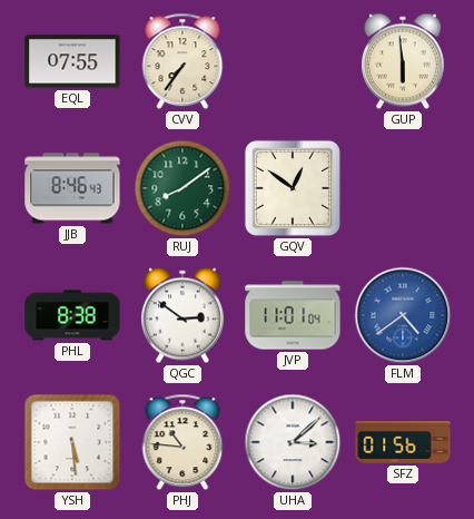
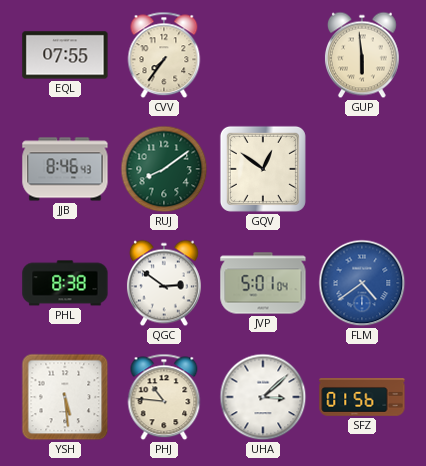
JVP: 11:01 -> 5:01 (263, 283)
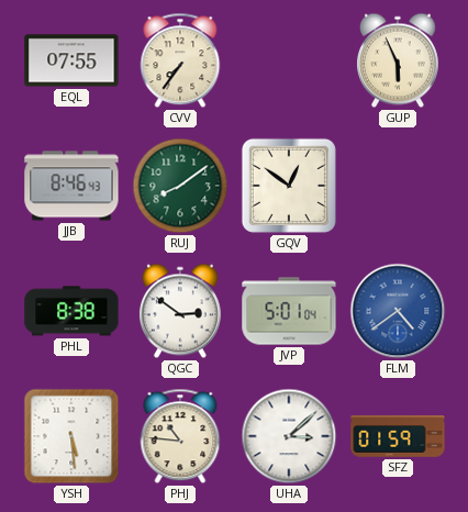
GUP: 5:59 -> 5:56 (398, 60)
SFZ: 01:56 -> 01:59 (398, 437)
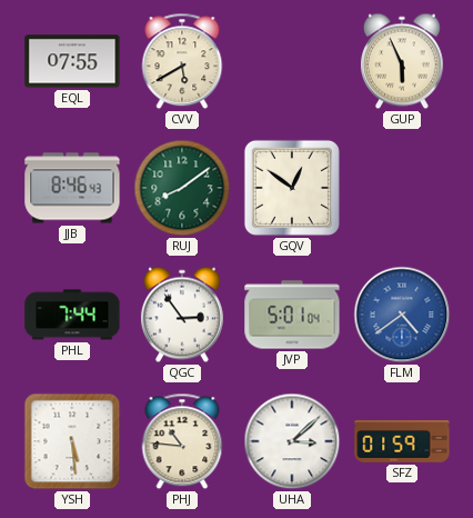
CVV: 7:36 -> 5:40 (182, 61)
PHL: 8:38 -> 7:44 (72, 315)
QGC: 2:51 -> 2:54 (182, 315)
